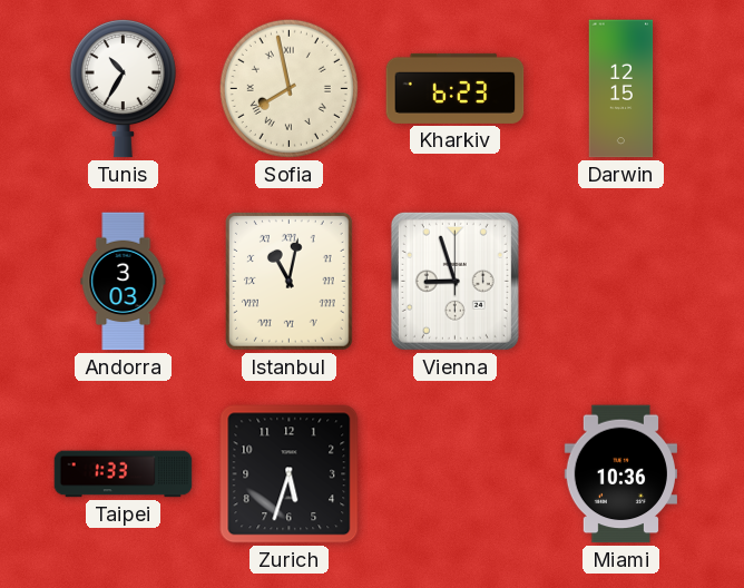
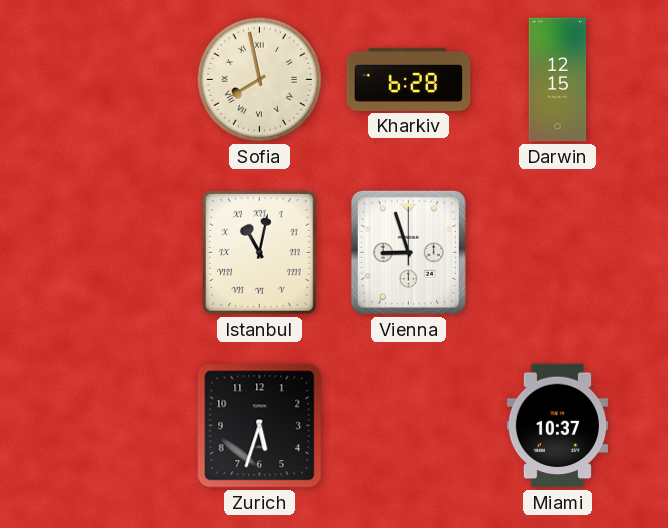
Tunis: 10:35 -> none (123, 88)
Kharkiv: 6:23 -> 6:28 (409, 79)
Andorra: 3:03 -> none (124, 282)
Taipei: 1:33 -> none (124, 474)
Miami: 10:36 -> 10:37 (557, 426)
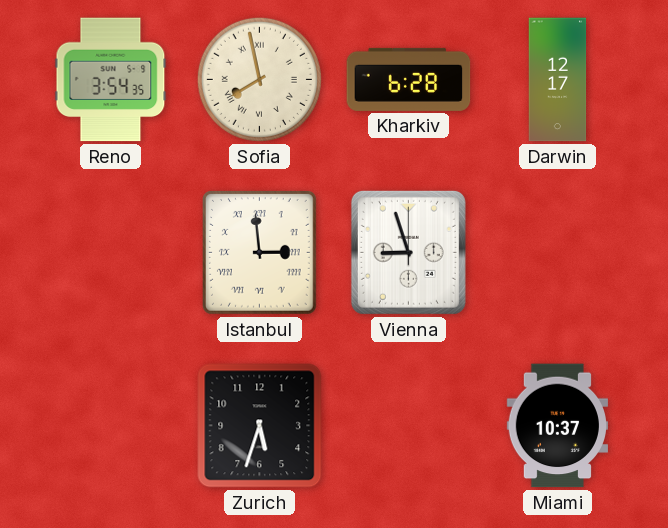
Reno: none -> 3:54 (111, 80)
Darwin: 12:15 -> 12:17 (558, 80)
Istanbul: 11:02 -> 2:59 (259, 253)
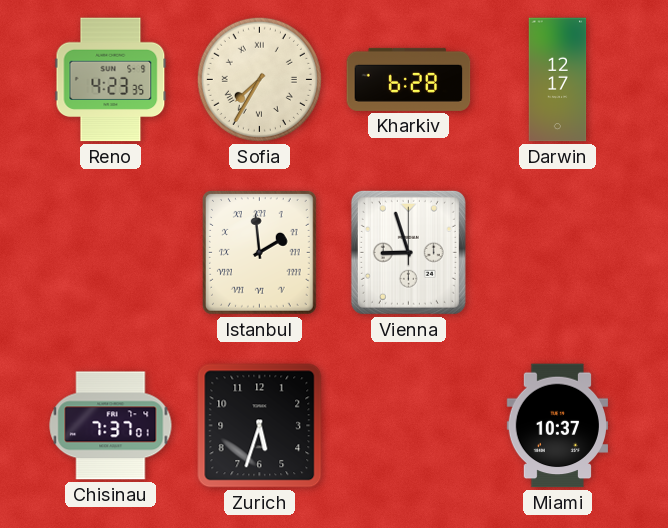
Reno: 3:54 -> 4:23 (111, 80)
Sofia: 7:58 -> 7:35 (259, 79)
Istanbul: 2:59 -> 1:59 (259, 253)
Chisinau: none -> 7:37 (111, 426)
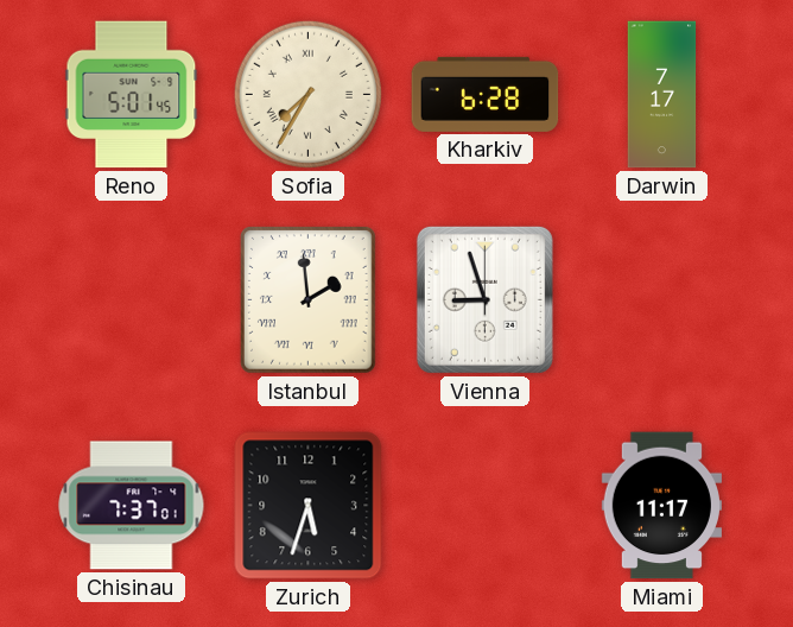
Reno: 4:23 -> 5:01 (132, 95)
Darwin: 12:17 -> 7:17 (662, 95)
Miami: 10:37 -> 11:17 (661, 506)
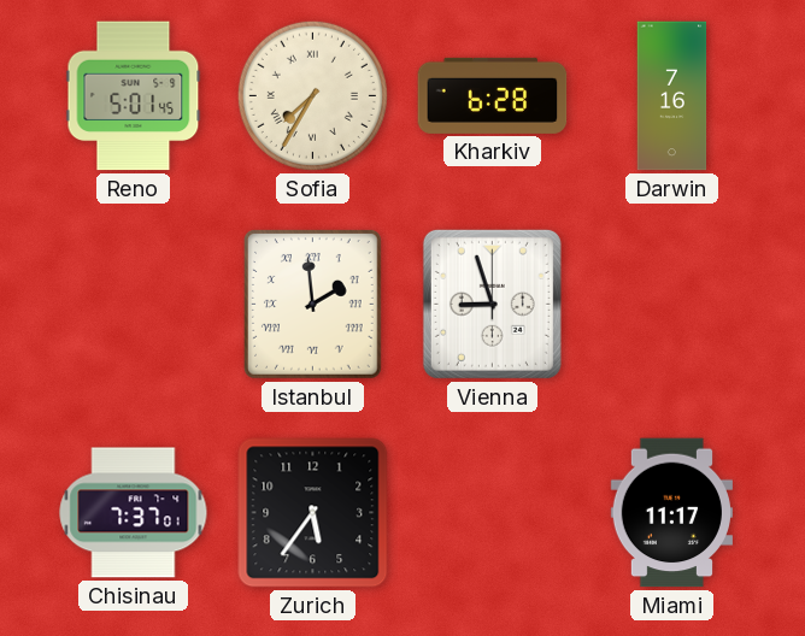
Darwin: 7:17 -> 7:16 (672, 96)
Zurich: 5:33 -> 5:36 (313, 513)
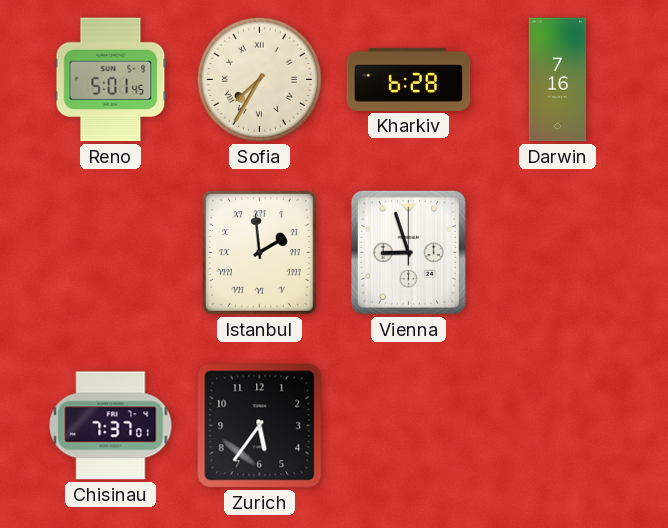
Miami: 11:17 -> none (671, 513)
